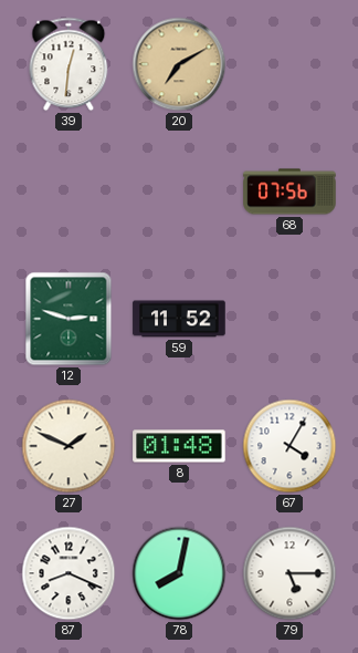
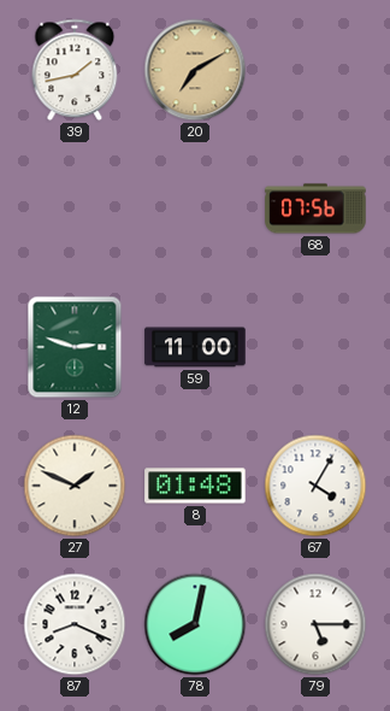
39: 12:31 -> 1:43 (75, 70)
59: 11:52 -> 11:00 (195, 347)
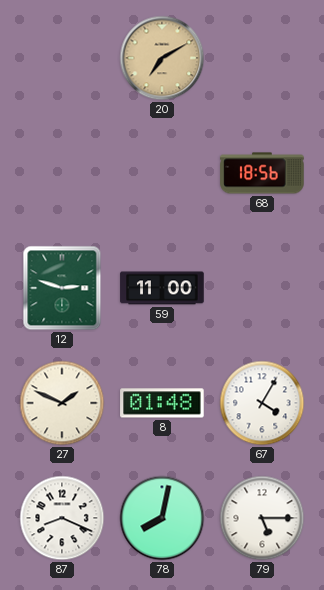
39: 1:43 -> none (75, 70)
68: 07:56 -> 18:56 (262, 173)
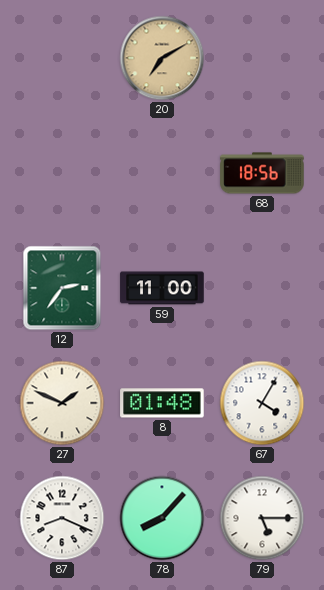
12: 2:48 -> 2:36 (62, 288)
78: 8:02 -> 8:07 (162, 518)
